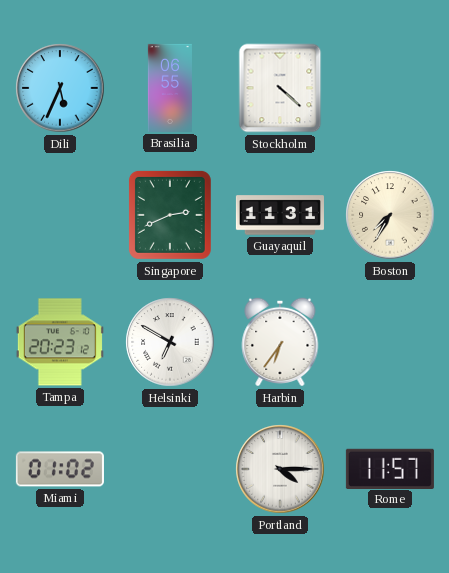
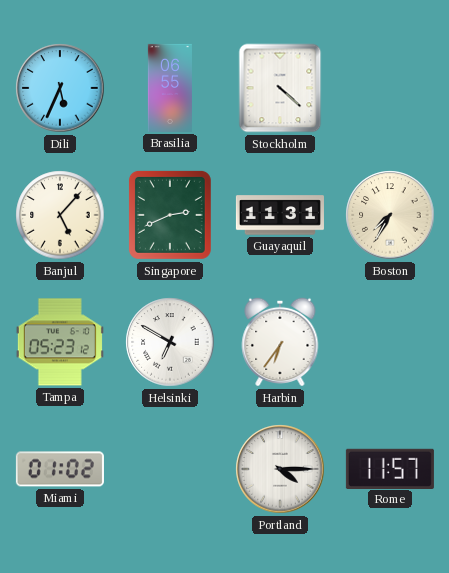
Banjul: none -> 5:07 (60, 215)
Tampa: 20:23 -> 05:23 (60, 342)
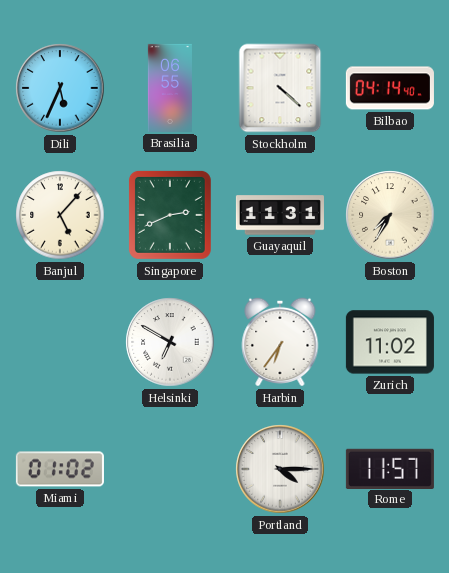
Bilbao: none -> 04:14 (390, 88)
Tampa: 05:23 -> none (60, 342)
Zurich: none -> 11:02 (390, 342)
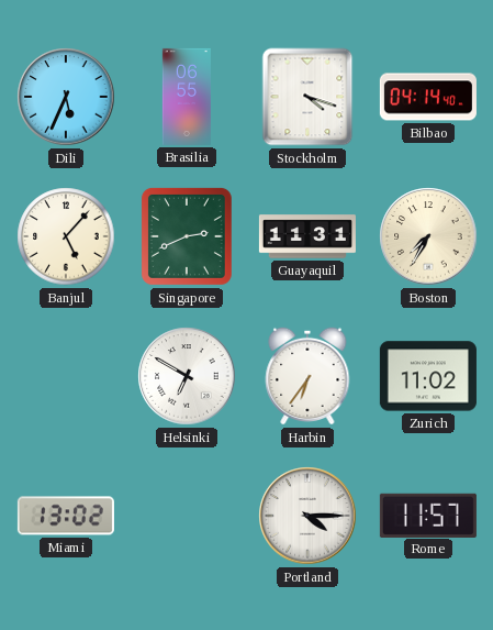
Stockholm: 4:22 -> 4:18 (307, 97)
Miami: 01:02 -> 13:02 (66, 516)
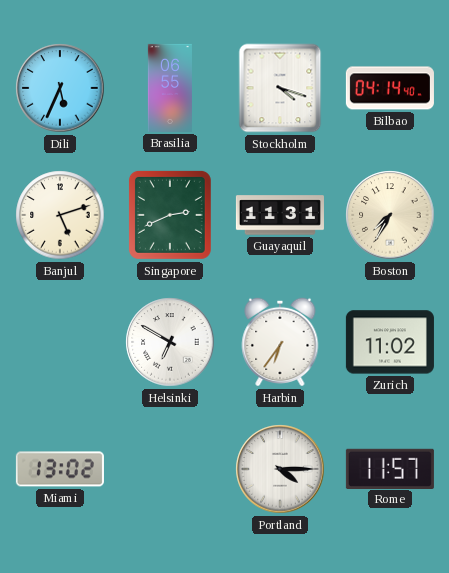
Banjul: 5:07 -> 5:12 (60, 215)
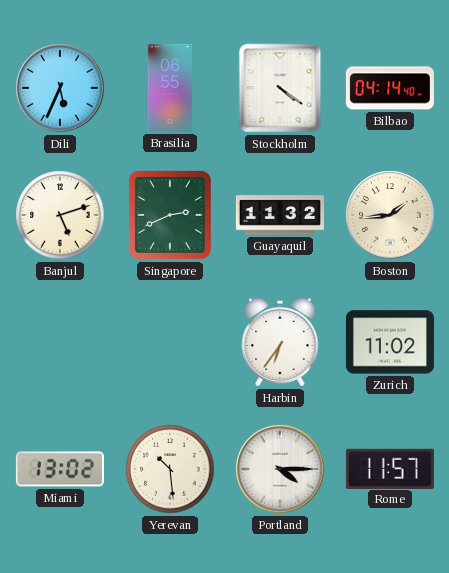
Stockholm: 4:18 -> 4:21 (280, 88)
Guayaquil: 11:31 -> 11:32 (280, 215)
Boston: 7:35 -> 1:44 (390, 215)
Helsinki: 6:50 -> none (170, 342)
Yerevan: none -> 10:29 (170, 469)
